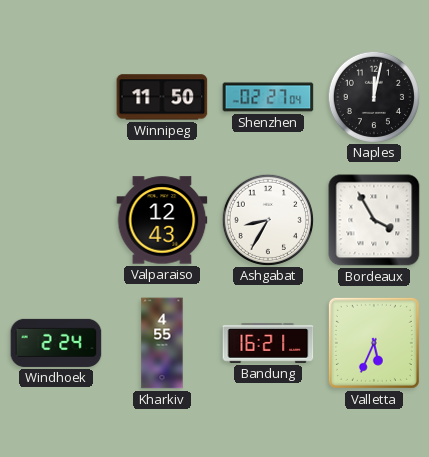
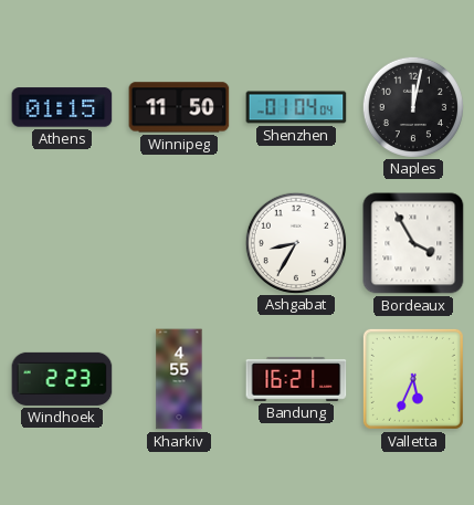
Athens: none -> 01:15 (62, 107)
Shenzhen: 02:27 -> 01:04 (296, 107)
Valparaiso: 12:43 -> none (162, 220)
Windhoek: 2:24 -> 2:23 (62, 379)
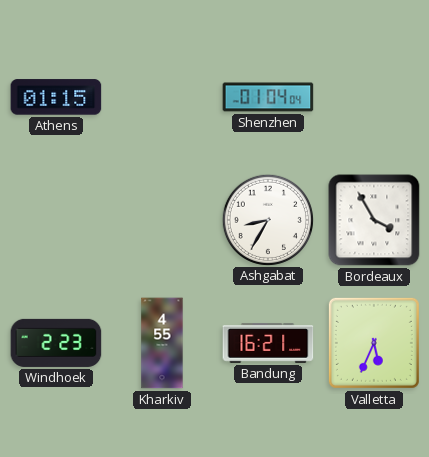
Winnipeg: 11:50 -> none (179, 107)
Naples: 12:02 -> none (412, 106)
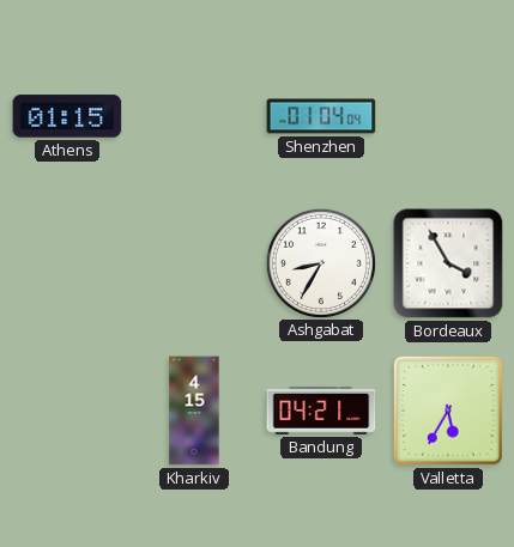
Windhoek: 2:23 -> none (56, 343)
Kharkiv: 4:55 -> 4:15 (194, 411)
Bandung: 16:21 -> 04:21 (321, 411)
Valletta: 5:34 -> 5:35 (448, 411)
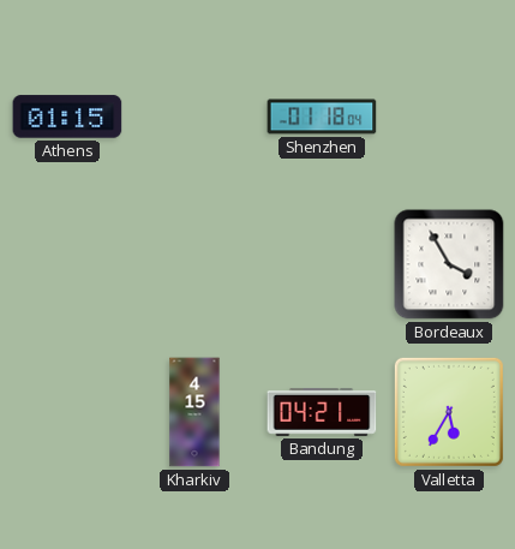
Shenzhen: 01:04 -> 01:18 (322, 117)
Ashgabat: 8:35 -> none (320, 262)
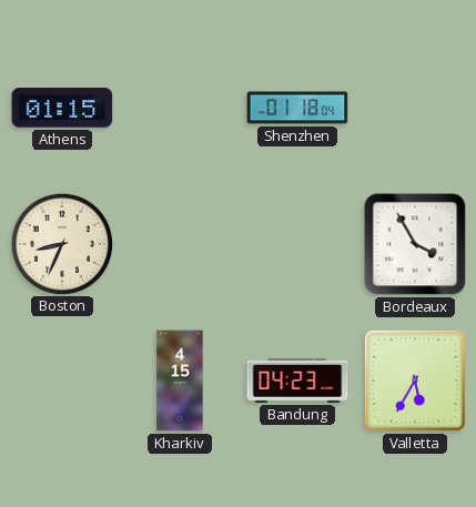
Boston: none -> 8:34 (61, 243)
Bandung: 04:21 -> 04:23 (297, 381)
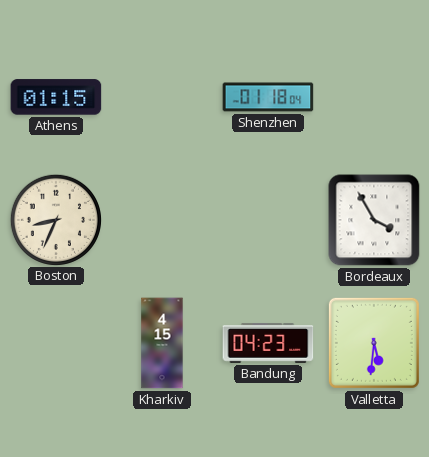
Valletta: 5:35 -> 5:31 (374, 343)
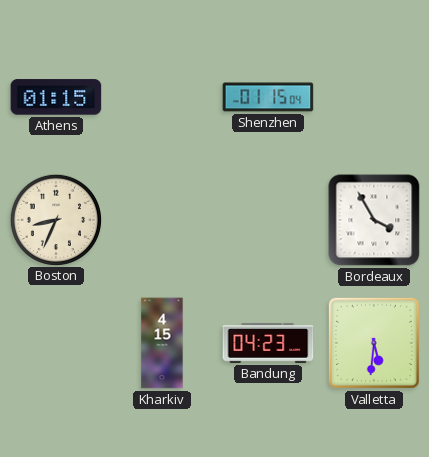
Shenzhen: 01:18 -> 01:15 (268, 97)
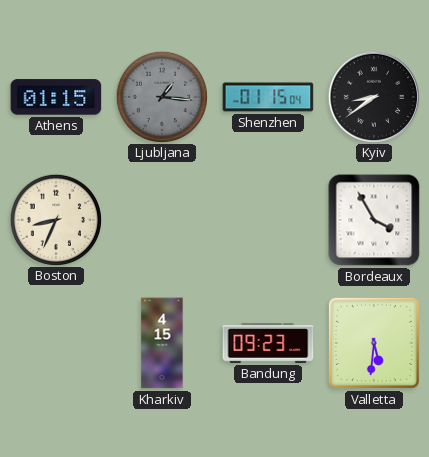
Ljubljana: none -> 1:16 (161, 96)
Kyiv: none -> 8:39 (373, 96)
Bandung: 04:23 -> 09:23 (268, 343)
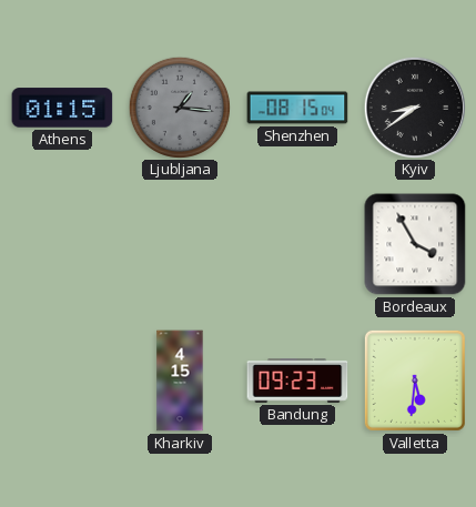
Shenzhen: 01:15 -> 08:15 (297, 108)
Boston: 8:34 -> none (55, 219)
